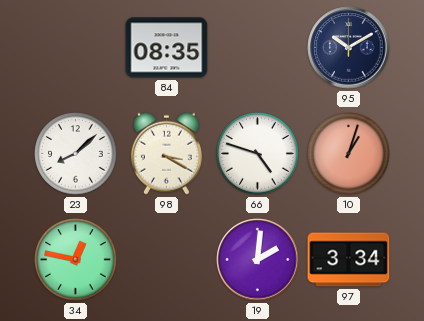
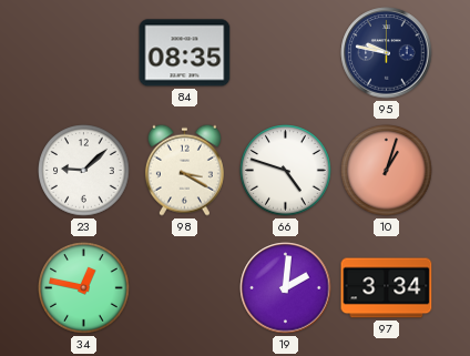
95: 10:10 -> 9:47 (387, 53)
23: 8:08 -> 9:08 (84, 171)
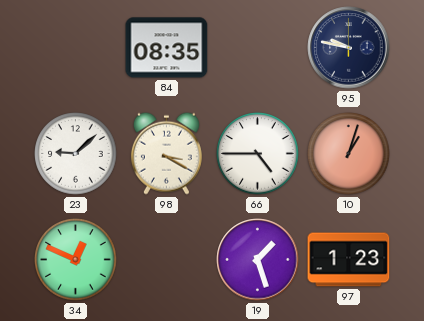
66: 4:48 -> 4:45 (258, 154)
34: 12:47 -> 12:49 (76, 260)
19: 2:01 -> 1:27 (258, 260)
97: 3:34 -> 1:23 (349, 260)
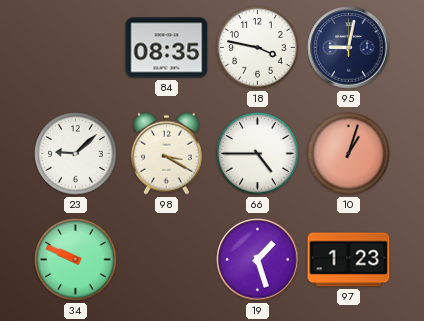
18: none -> 3:47 (258, 48)
95: 9:47 -> 9:02 (349, 48)
34: 12:49 -> 9:49 (76, 260)
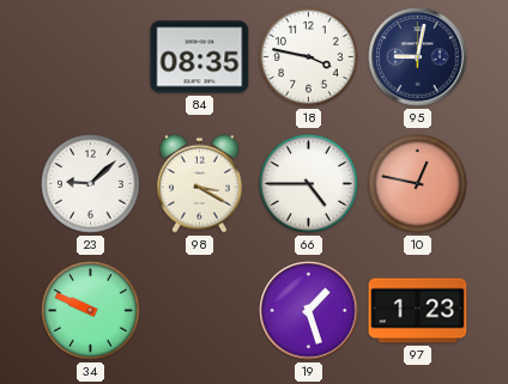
10: 1:03 -> 12:47 (418, 184)
